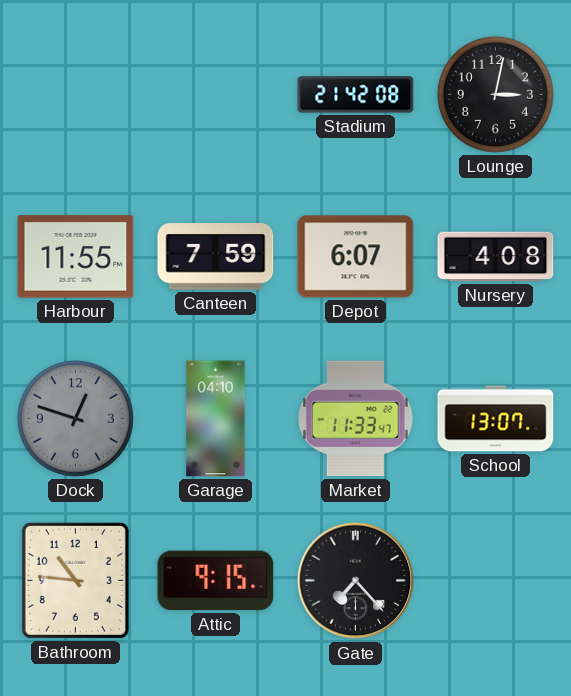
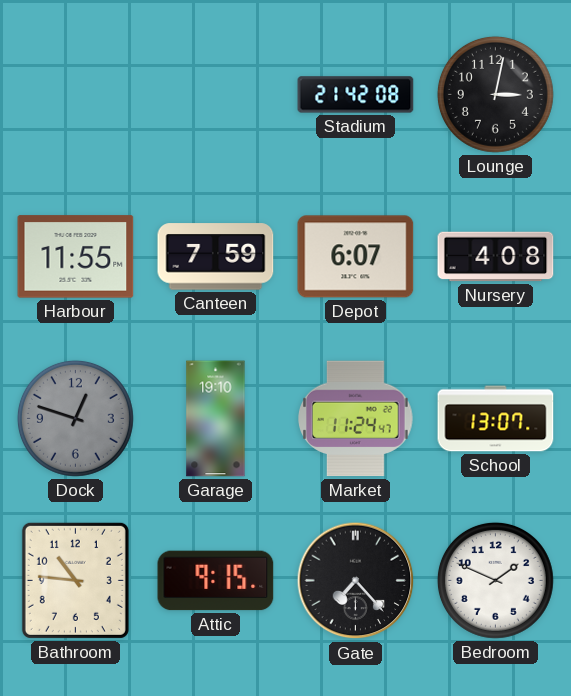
Garage: 04:10 -> 19:10 (216, 419)
Market: 11:33 -> 11:24 (356, 419)
Bedroom: none -> 1:49 (495, 580)
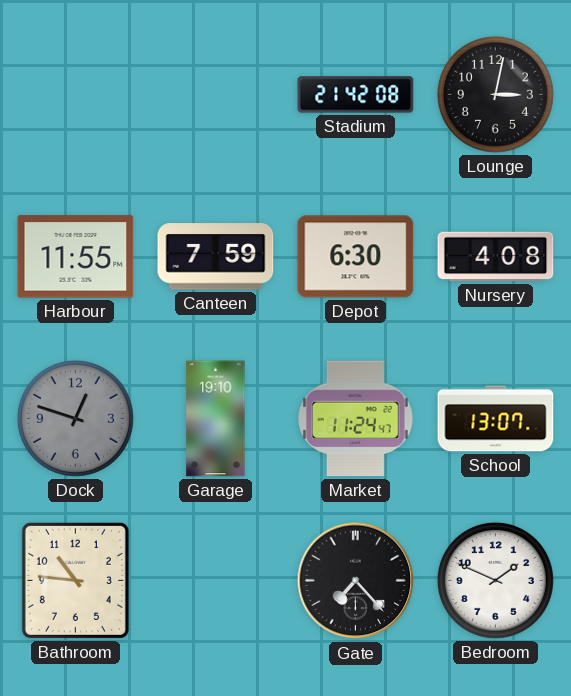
Depot: 6:07 -> 6:30 (356, 257)
Attic: 9:15 -> none (216, 581)
